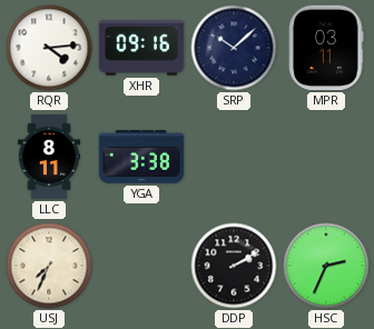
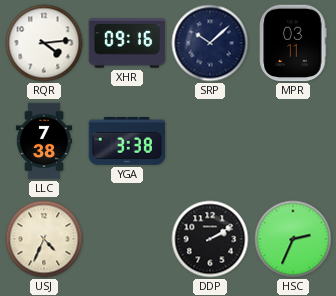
LLC: 8:11 -> 7:38 (43, 141)
USJ: 7:34 -> 4:34 (44, 239)
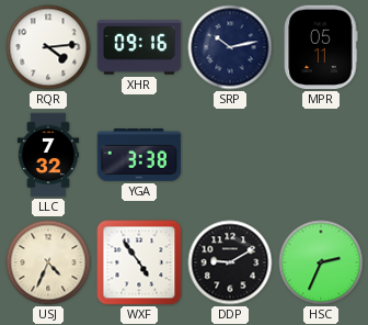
SRP: 10:08 -> 10:13 (230, 47)
MPR: 03:11 -> 05:11 (321, 47)
LLC: 7:38 -> 7:32 (47, 155)
WXF: none -> 4:54 (139, 262)
DDP: 2:10 -> 9:10 (230, 262)
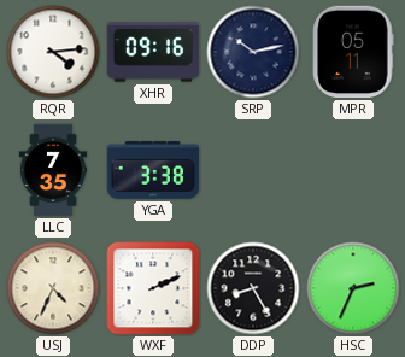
LLC: 7:32 -> 7:35 (52, 170)
WXF: 4:54 -> 2:11 (153, 288)
DDP: 9:10 -> 8:25 (253, 288)
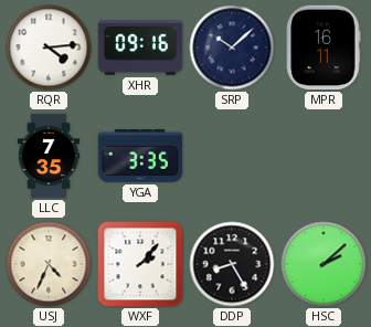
SRP: 10:13 -> 10:08 (232, 48)
MPR: 05:11 -> 16:11 (324, 48)
YGA: 3:38 -> 3:35 (140, 156)
WXF: 2:11 -> 2:07 (140, 264)
HSC: 2:34 -> 2:08 (324, 264)
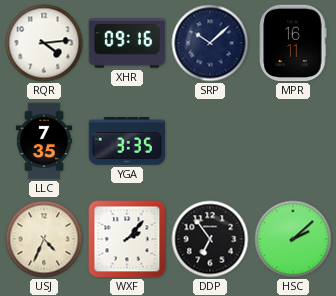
DDP: 8:25 -> 6:54 (210, 239)
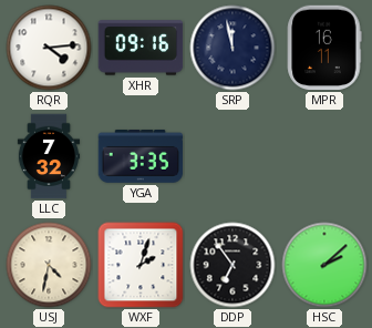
SRP: 10:08 -> 11:58 (232, 48)
LLC: 7:35 -> 7:32 (48, 156)
USJ: 4:34 -> 4:32 (49, 265)
WXF: 2:07 -> 2:03 (141, 265)
